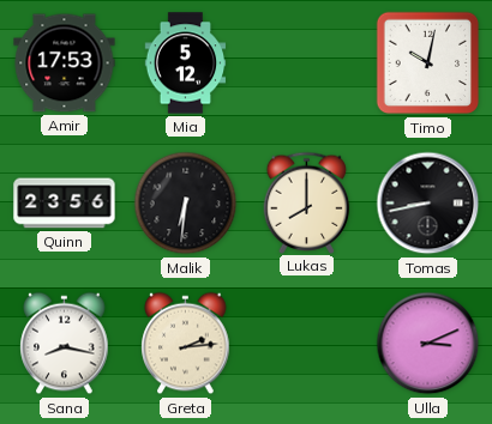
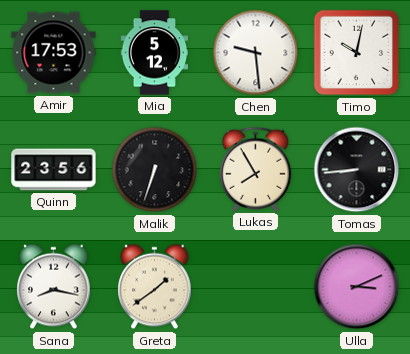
Chen: none -> 9:29 (256, 53)
Malik: 6:31 -> 6:33 (155, 170)
Lukas: 8:00 -> 7:55 (256, 169)
Tomas: 8:43 -> 8:44 (357, 170)
Greta: 2:14 -> 1:39 (155, 287)
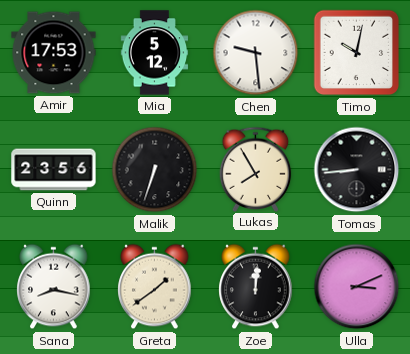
Zoe: none -> 12:01 (256, 287)
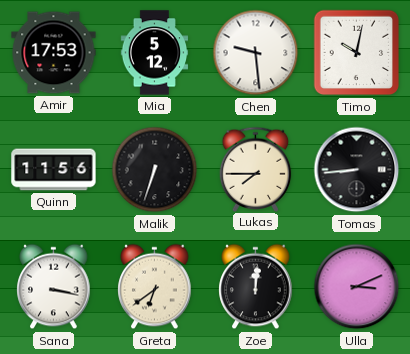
Quinn: 23:56 -> 11:56 (54, 170)
Lukas: 7:55 -> 7:45 (256, 169)
Sana: 8:17 -> 3:17 (54, 287)
Greta: 1:39 -> 6:39 (155, 287)
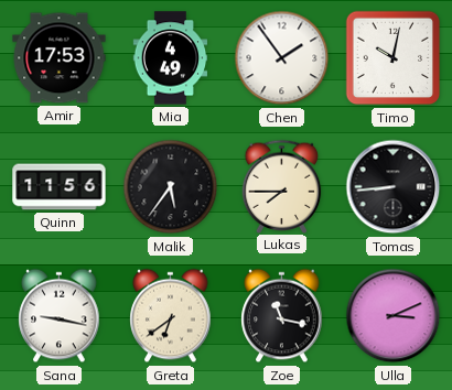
Mia: 5:12 -> 4:49 (171, 58)
Chen: 9:29 -> 1:54 (282, 58)
Malik: 6:33 -> 5:36 (171, 187)
Sana: 3:17 -> 9:17 (60, 316)
Zoe: 12:01 -> 11:17 (282, 316)
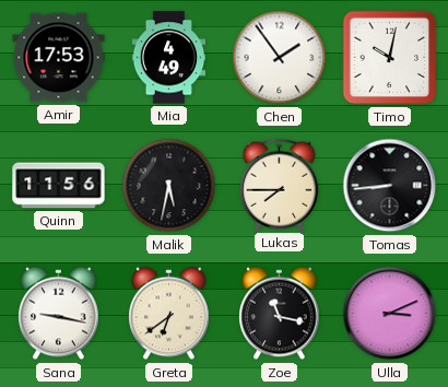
Malik: 5:36 -> 5:32 (169, 186)
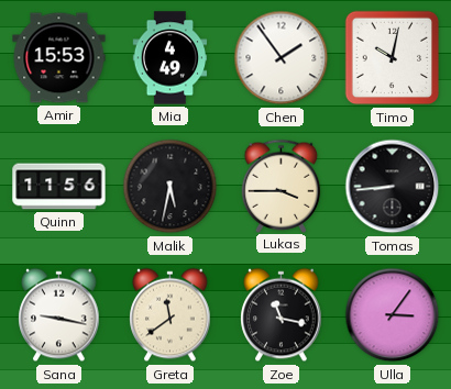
Amir: 17:53 -> 15:53 (59, 58)
Lukas: 7:45 -> 3:45 (282, 186)
Greta: 6:39 -> 11:39 (170, 315)
Ulla: 3:11 -> 3:06 (393, 315)
